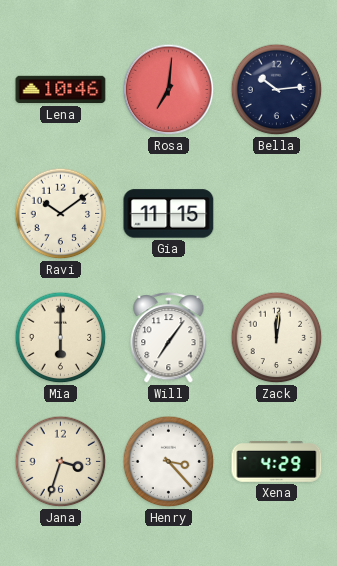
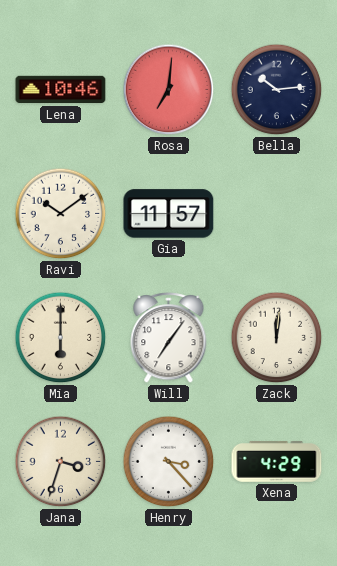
Gia: 11:15 -> 11:57 (169, 214)
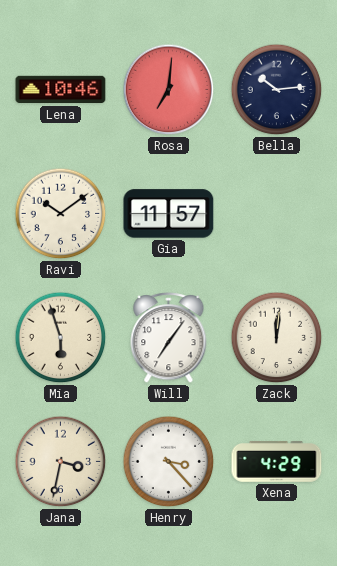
Mia: 6:00 -> 5:57 (61, 338)
Jana: 3:33 -> 3:32 (61, 462)
